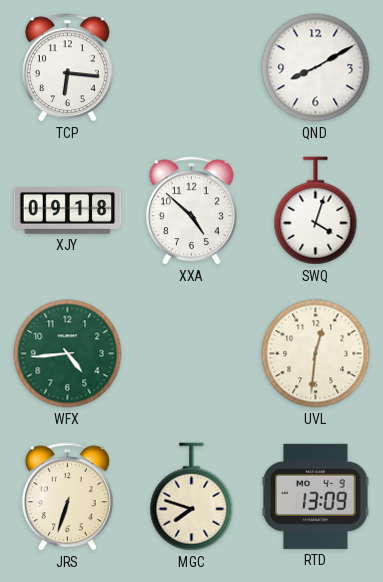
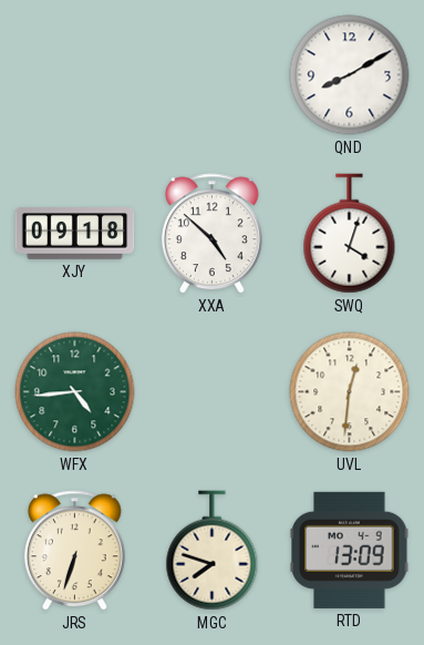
TCP: 6:16 -> none (67, 68)
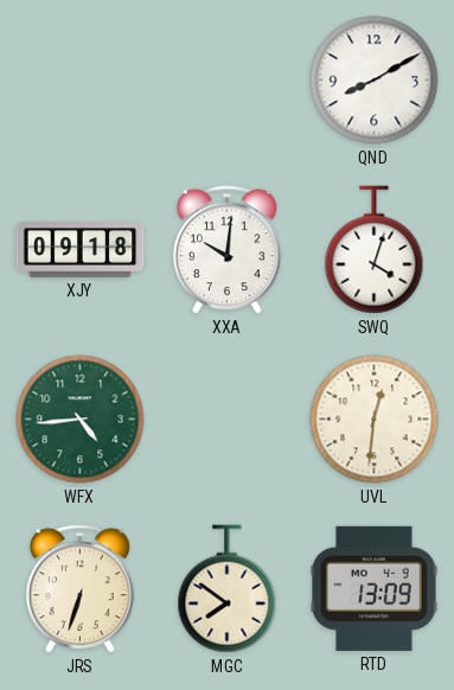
XXA: 4:52 -> 10:01 (226, 250)
MGC: 7:48 -> 7:51 (228, 589)
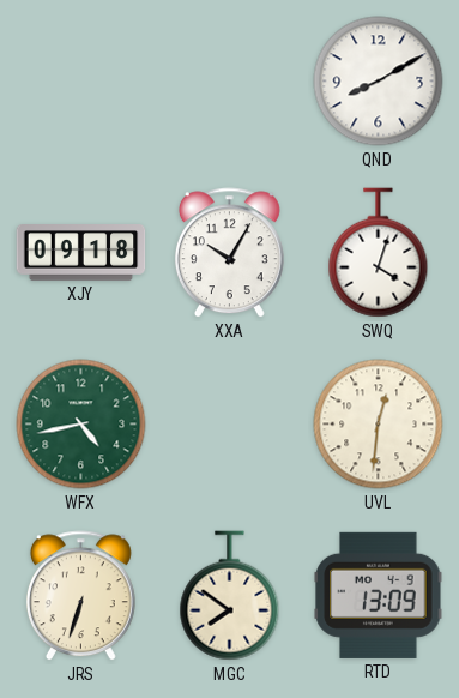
XXA: 10:01 -> 10:05 (229, 253)
WFX: 4:44 -> 4:43 (81, 425)
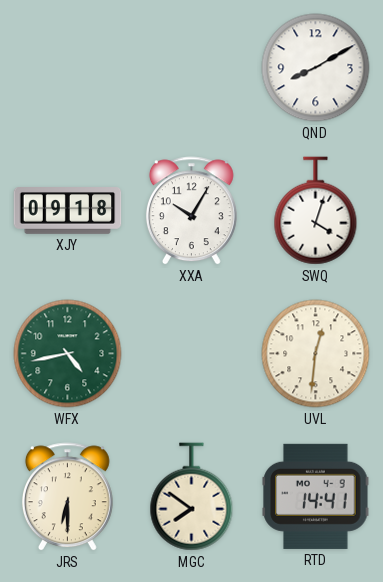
JRS: 6:33 -> 6:30 (67, 497)
RTD: 13:09 -> 14:41 (316, 496)
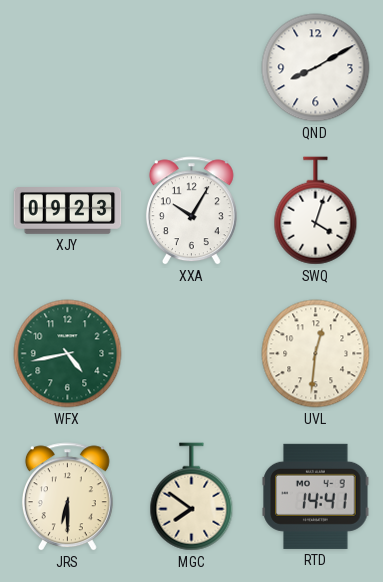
XJY: 09:18 -> 09:23 (68, 211)
